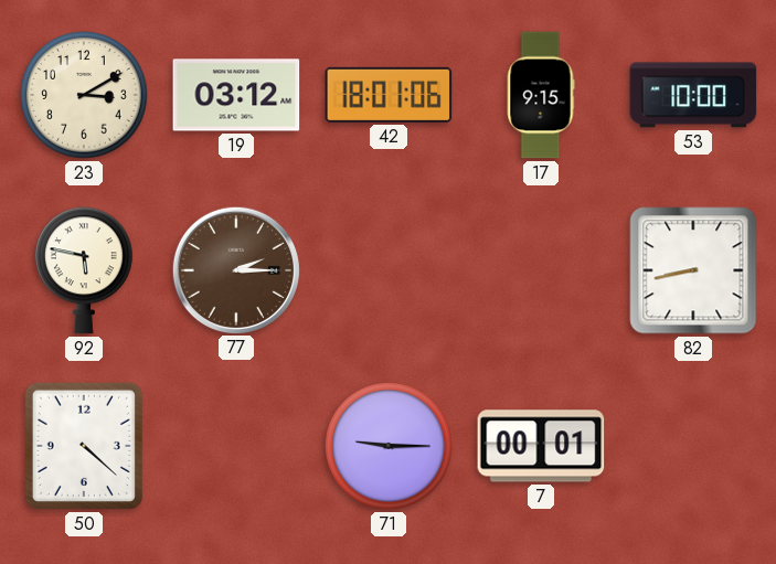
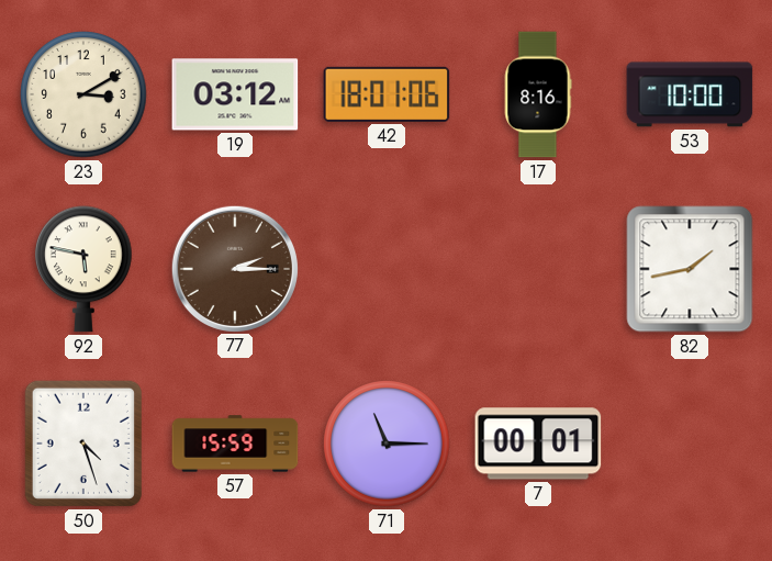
17: 9:15 -> 8:16 (538, 94)
82: 8:43 -> 1:43 (690, 269)
50: 4:22 -> 4:27 (83, 444)
57: none -> 15:59 (235, 444)
71: 9:15 -> 11:15 (387, 444)
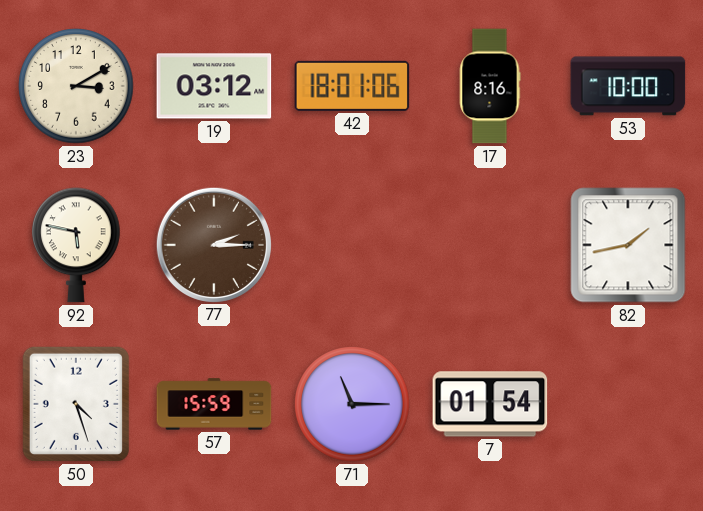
7: 00:01 -> 01:54 (490, 404)
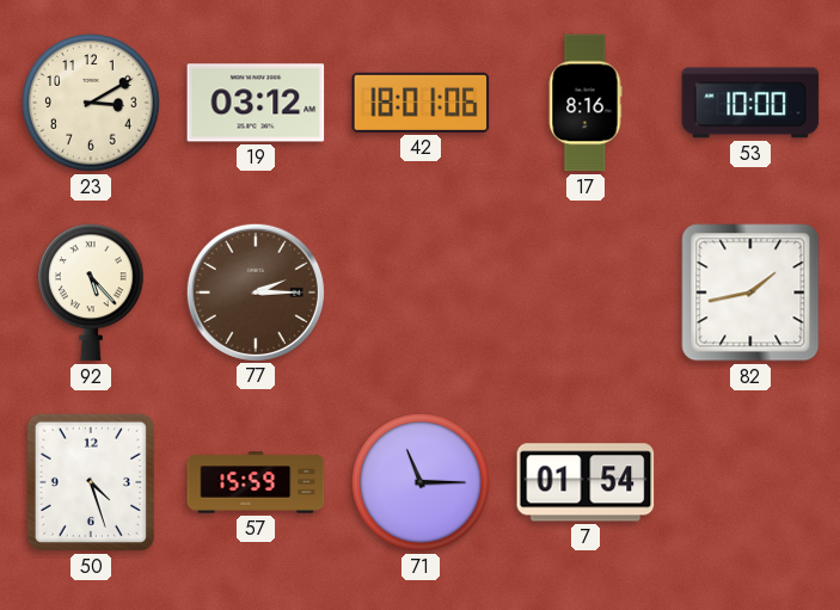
92: 5:47 -> 5:23 (92, 292)
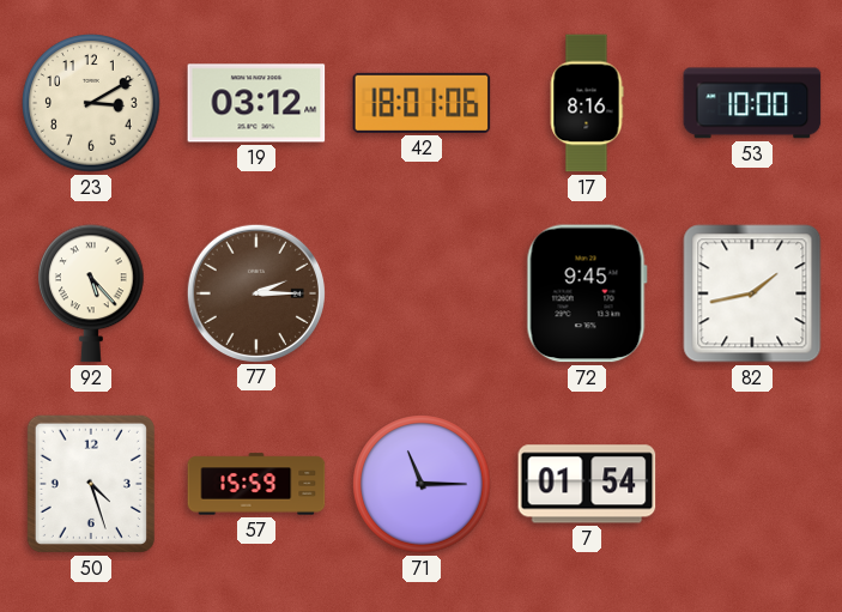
72: none -> 9:45 (587, 293)
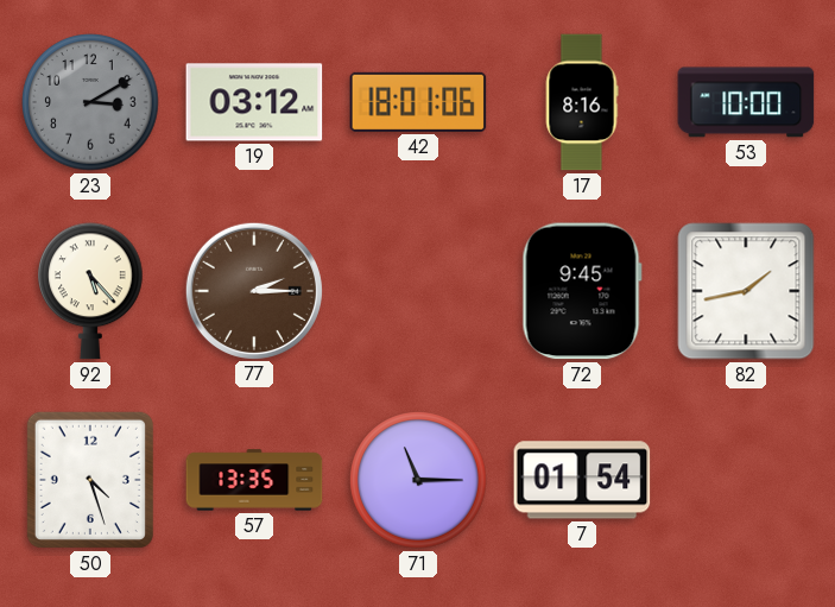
23 dial: cream -> grey (90, 102)
57: 15:59 -> 13:35 (254, 480)
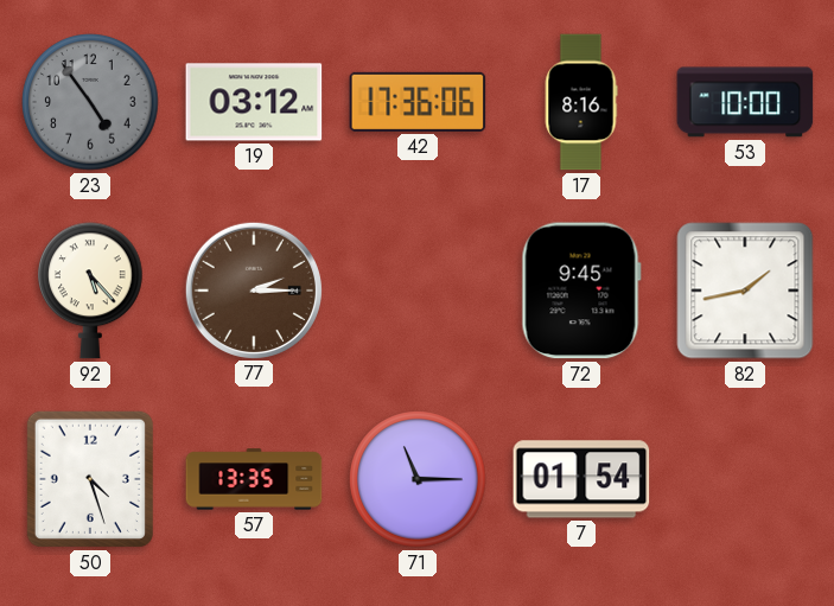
23: 3:10 -> 4:54 (90, 102)
42: 18:01 -> 17:36 (418, 102)
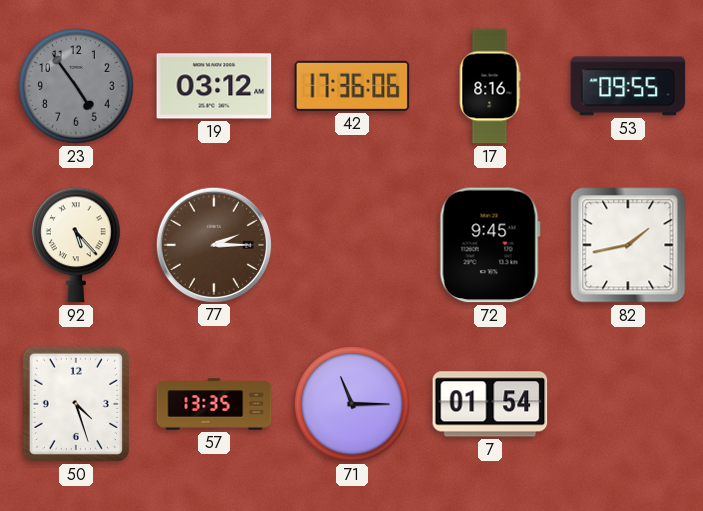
53: 10:00 -> 09:55 (628, 86)
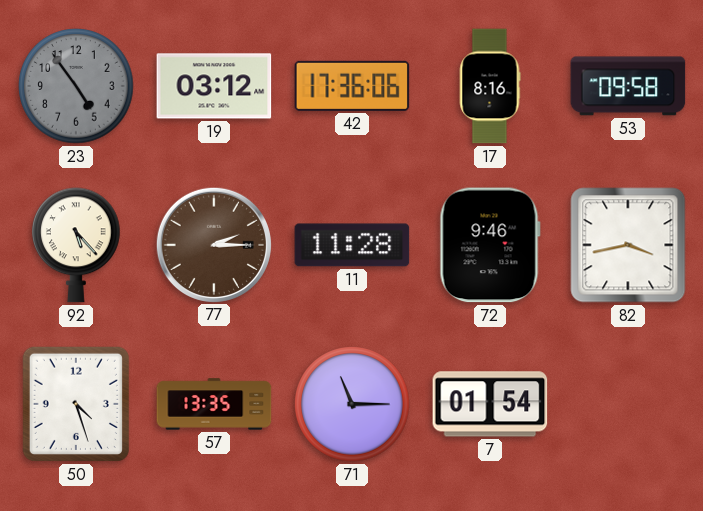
53: 09:55 -> 09:58 (628, 86)
11: none -> 11:28 (352, 245)
72: 9:45 -> 9:46 (490, 245)
82: 1:43 -> 3:43 (628, 245)
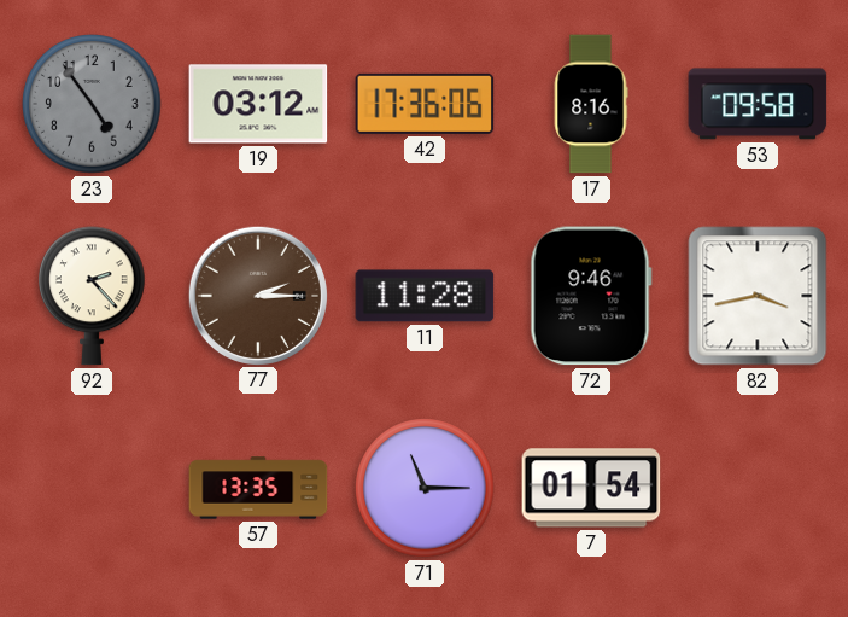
92: 5:23 -> 2:23 (93, 296)
50: 4:27 -> none (76, 404)
